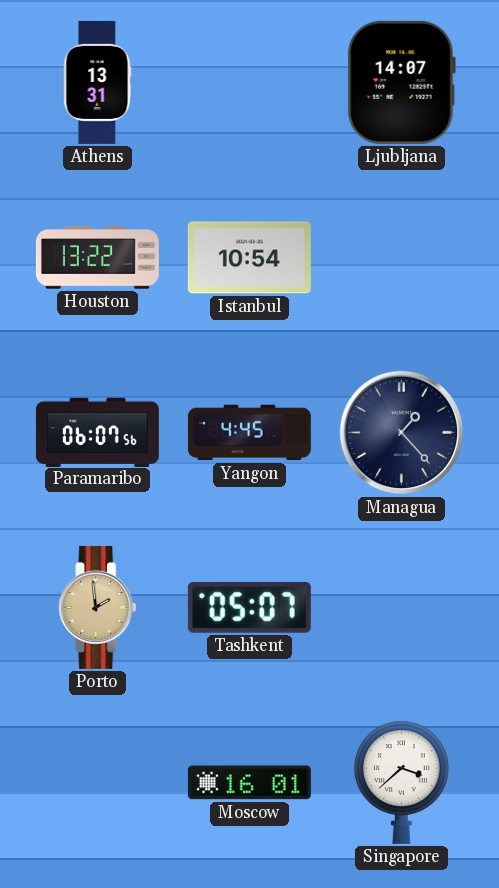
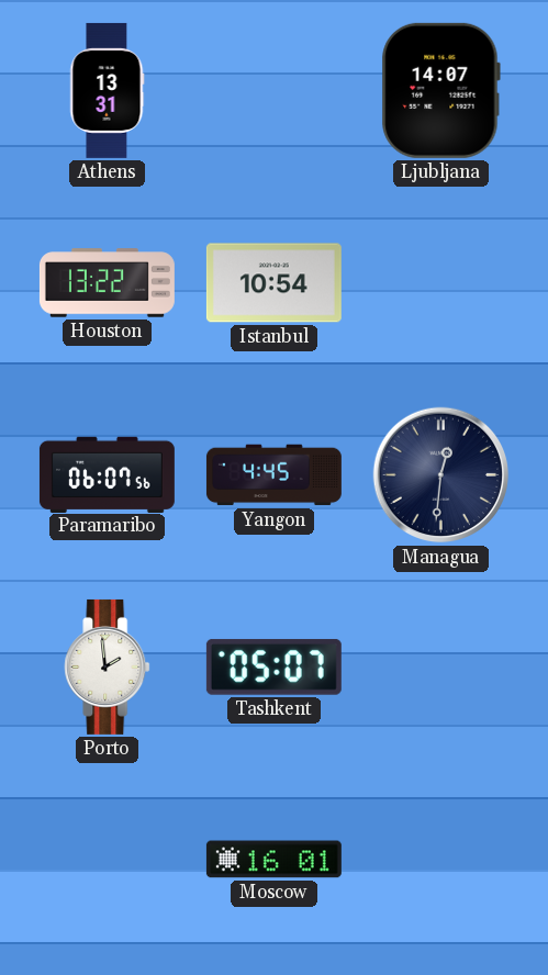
Managua: 1:23 -> 12:31 (441, 475)
Porto dial: champagne -> white (108, 666)
Singapore: 3:38 -> none (402, 782)
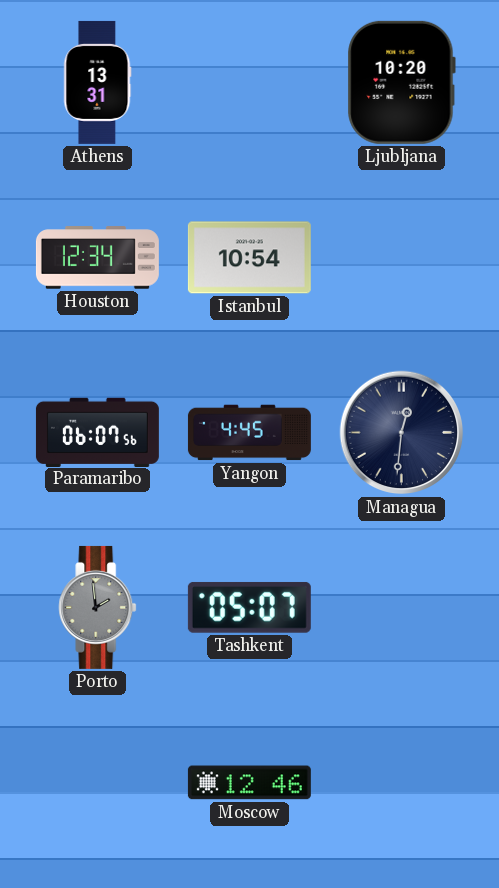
Ljubljana: 14:07 -> 10:20 (401, 82)
Houston: 13:22 -> 12:34 (97, 258)
Porto dial: white -> grey (98, 607)
Moscow: 16:01 -> 12:46 (249, 783)
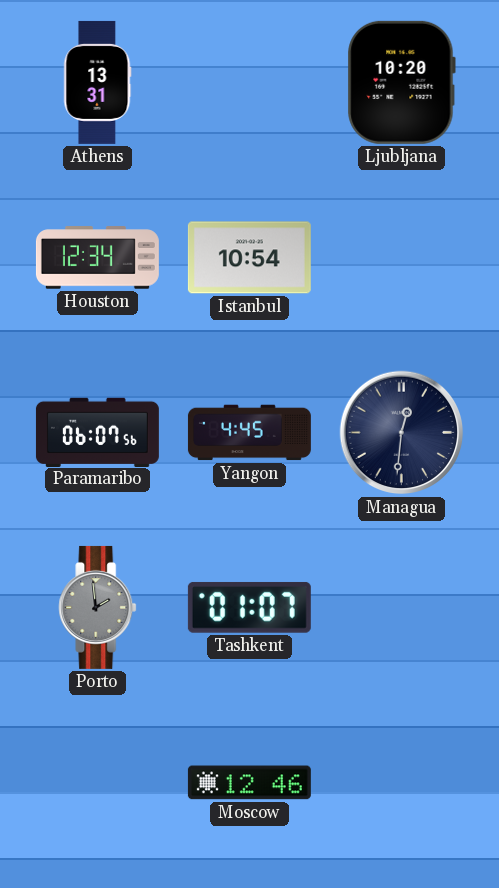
Tashkent: 05:07 -> 01:07 (249, 607)
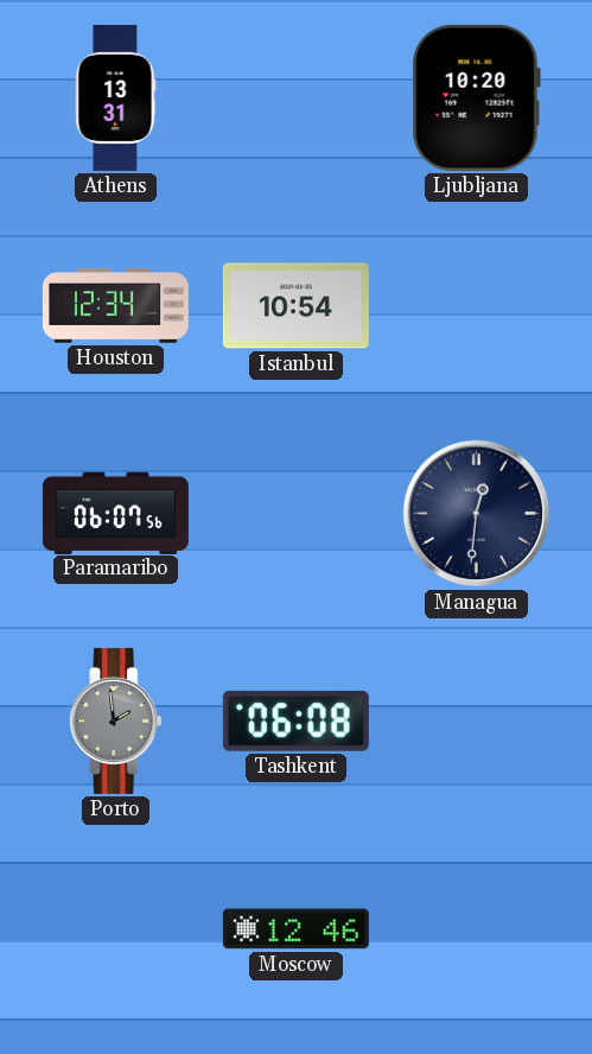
Yangon: 4:45 -> none (249, 433)
Tashkent: 01:07 -> 06:08 (295, 720)
